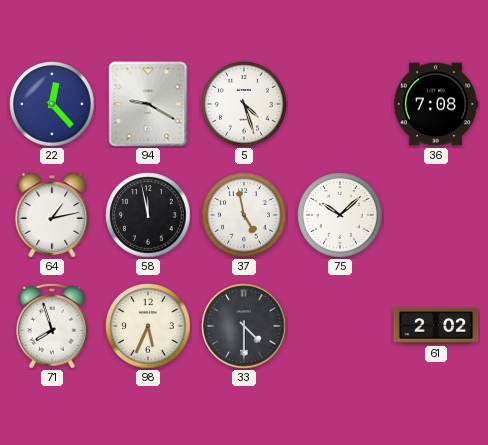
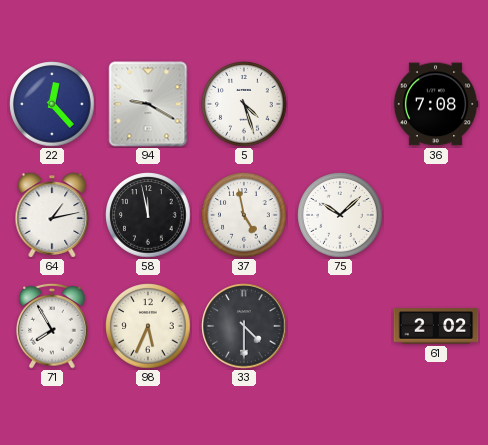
71: 7:57 -> 7:55 (52, 326)
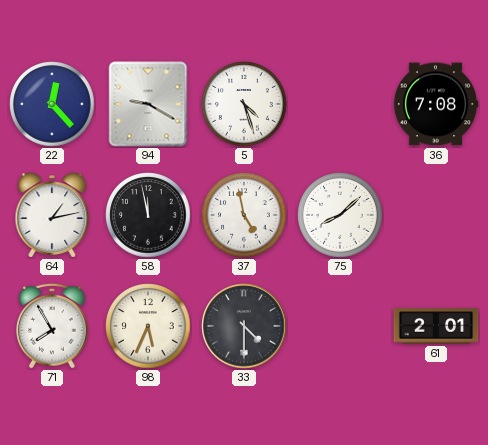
75: 10:08 -> 8:08 (340, 215)
61: 2:02 -> 2:01 (436, 326)
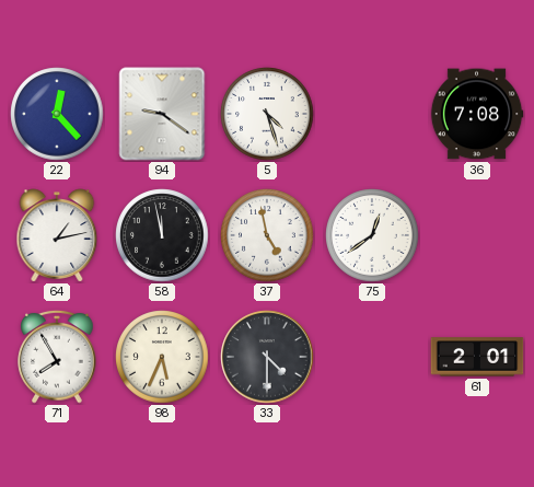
94: 9:20 -> 9:21 (162, 114)
75: 8:08 -> 12:39 (372, 235)
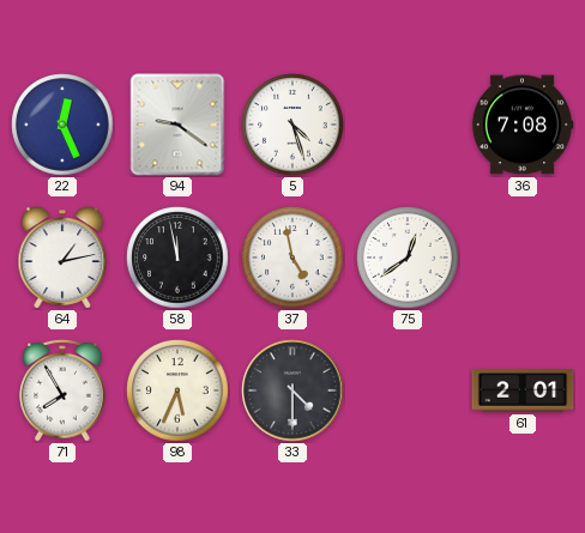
22: 12:23 -> 12:26 (62, 125)
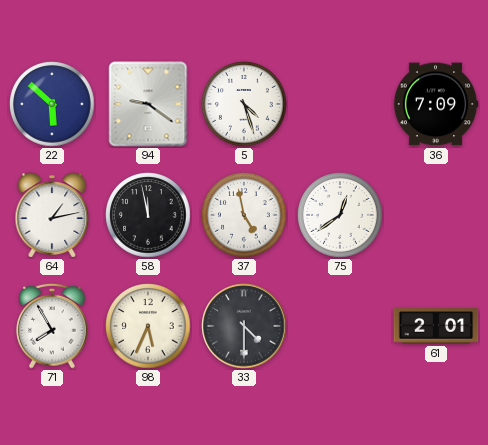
22: 12:26 -> 5:52 (52, 104)
36: 7:08 -> 7:09 (436, 104)
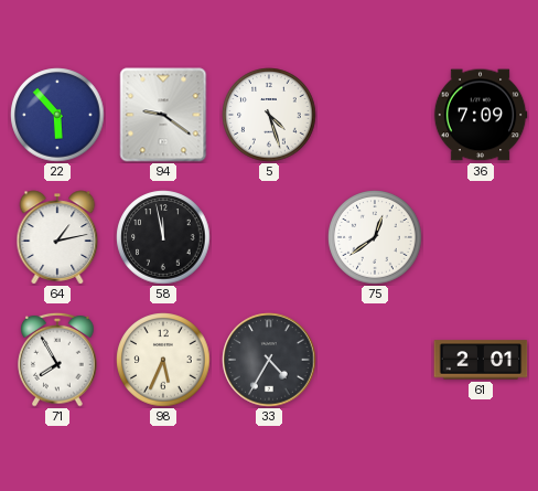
22: 5:52 -> 5:53 (57, 115)
37: 4:58 -> none (244, 215)
33: 4:30 -> 4:35 (269, 360)
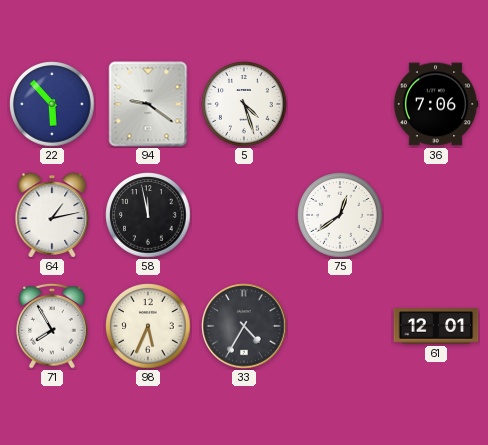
36: 7:09 -> 7:06 (436, 104)
61: 2:01 -> 12:01 (436, 326)
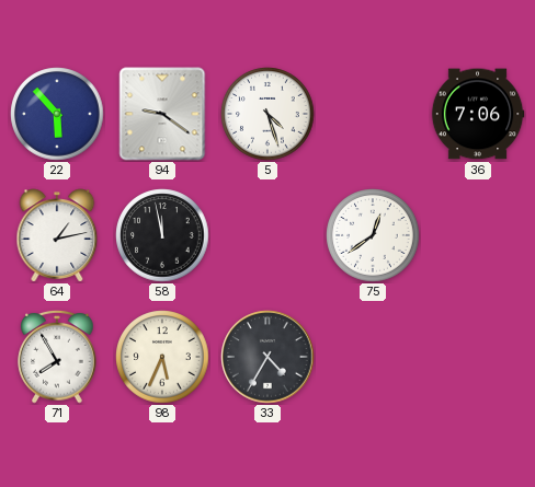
61: 12:01 -> none (436, 326)
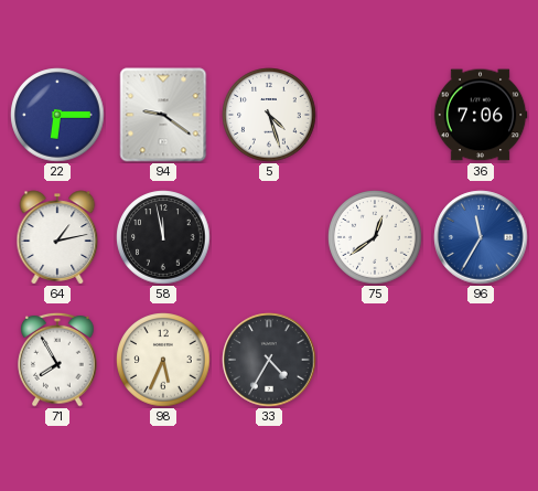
22: 5:53 -> 6:15 (57, 115)
96: none -> 11:35 (481, 237)
